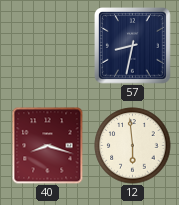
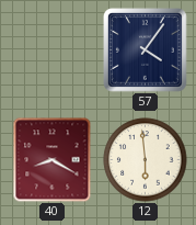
57: 8:32 -> 4:06 (146, 50)
40: 8:18 -> 8:20 (53, 160)
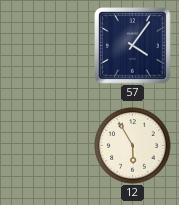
40: 8:20 -> none (53, 160)
12: 5:59 -> 5:55 (133, 146)
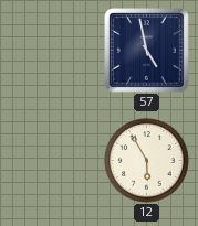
57: 4:06 -> 4:58 (147, 51)
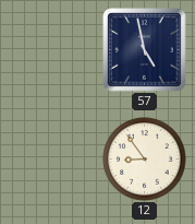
12: 5:55 -> 8:54 (145, 160)
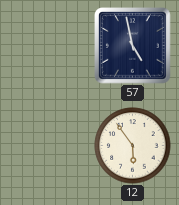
12: 8:54 -> 5:54 (133, 146)
